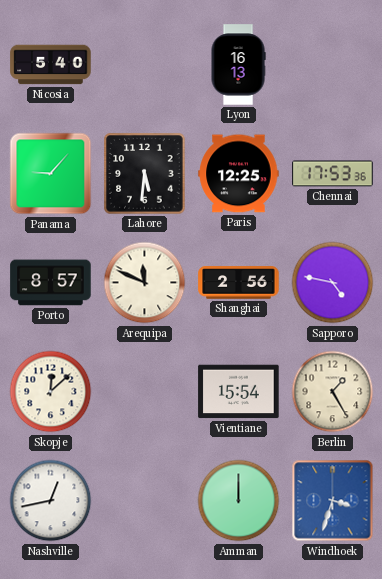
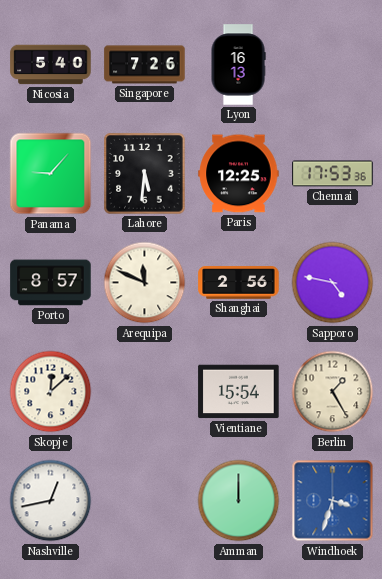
Singapore: none -> 7:26 (145, 65)
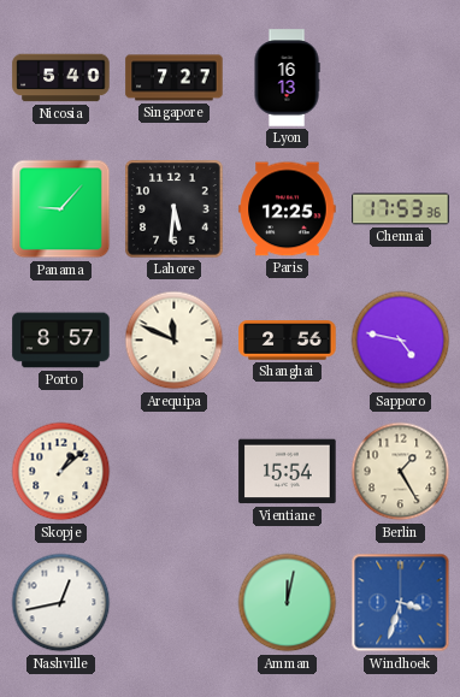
Singapore: 7:26 -> 7:27 (175, 78)
Skopje: 12:08 -> 1:08 (61, 472)
Amman: 12:00 -> 12:02 (288, 603)
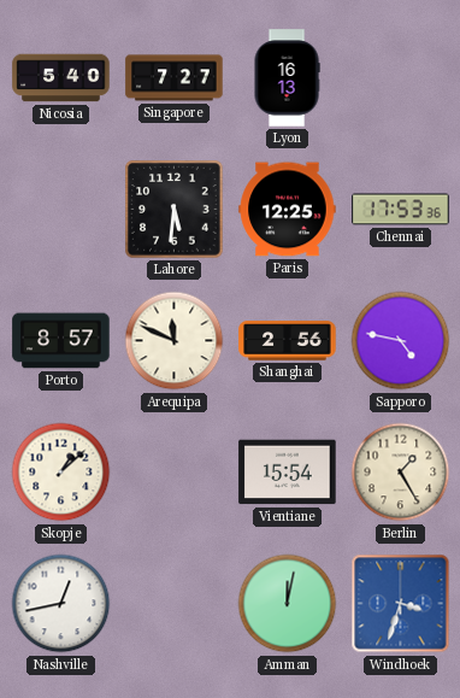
Panama: 9:07 -> none (61, 209)
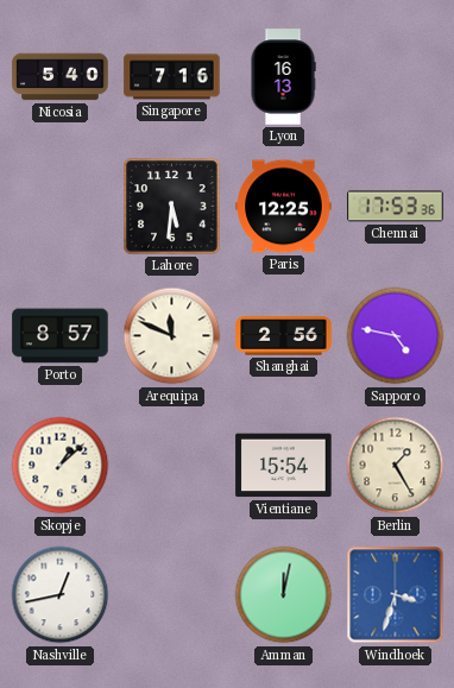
Singapore: 7:27 -> 7:16 (172, 77)
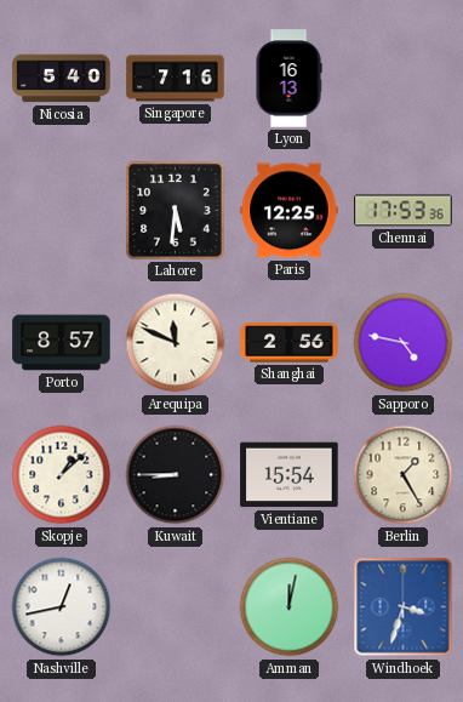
Kuwait: none -> 8:45 (176, 475)
